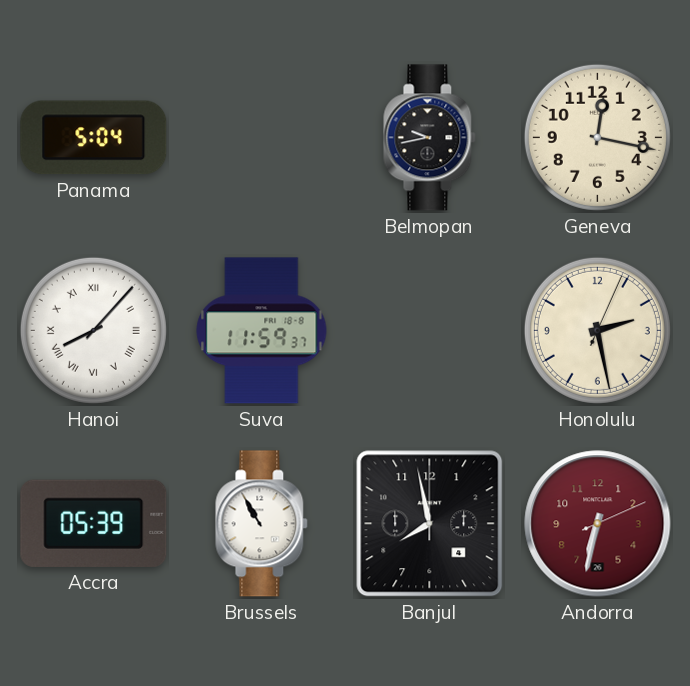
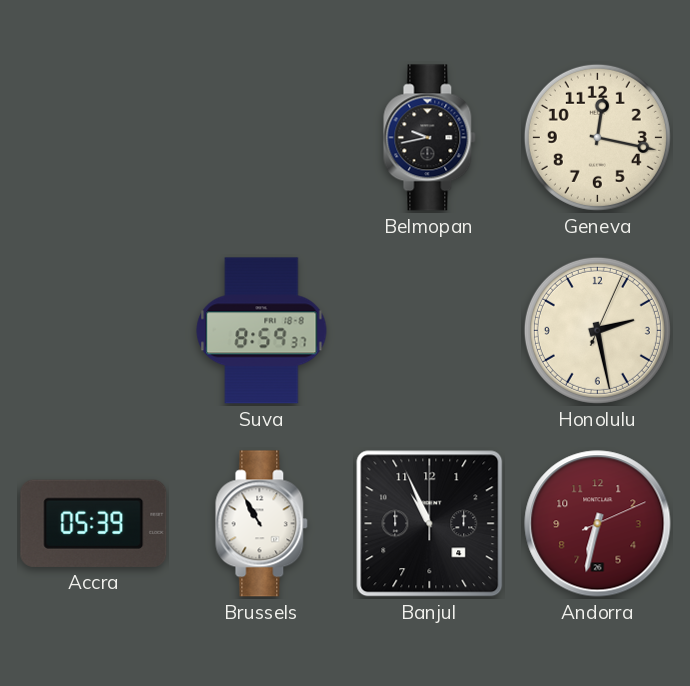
Panama: 5:04 -> none (94, 138)
Hanoi: 8:07 -> none (93, 330)
Suva: 11:59 -> 8:59 (262, 331)
Banjul: 7:58 -> 10:56 (430, 524)
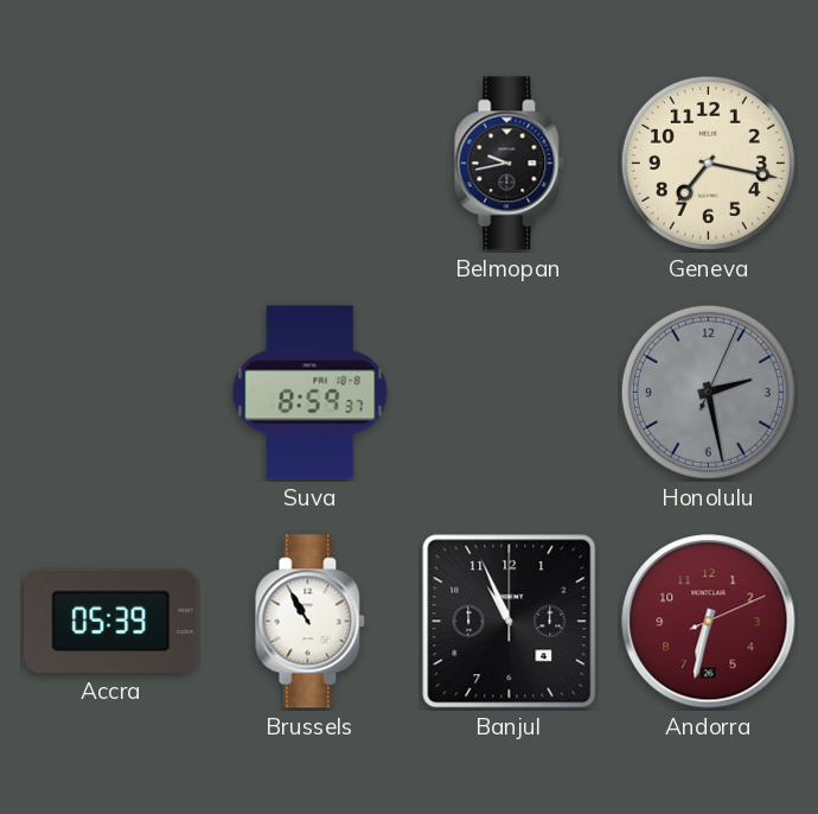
Geneva: 12:17 -> 7:17 (708, 163)
Honolulu dial: cream -> grey (708, 392)
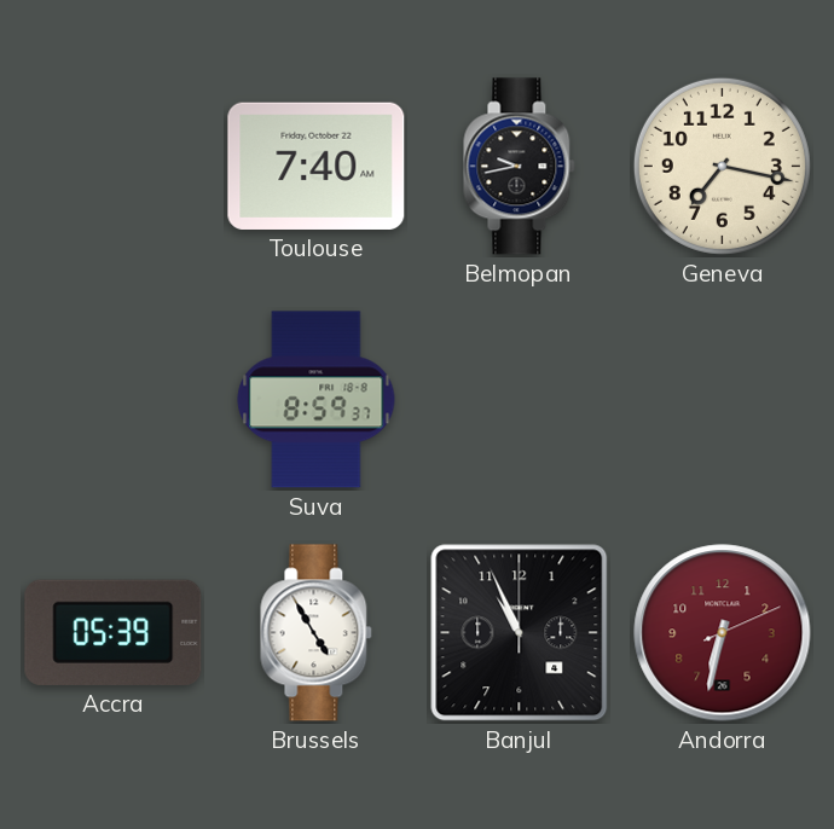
Toulouse: none -> 7:40 (317, 166)
Honolulu: 2:28 -> none (708, 392)
Brussels: 10:55 -> 4:55 (317, 633)
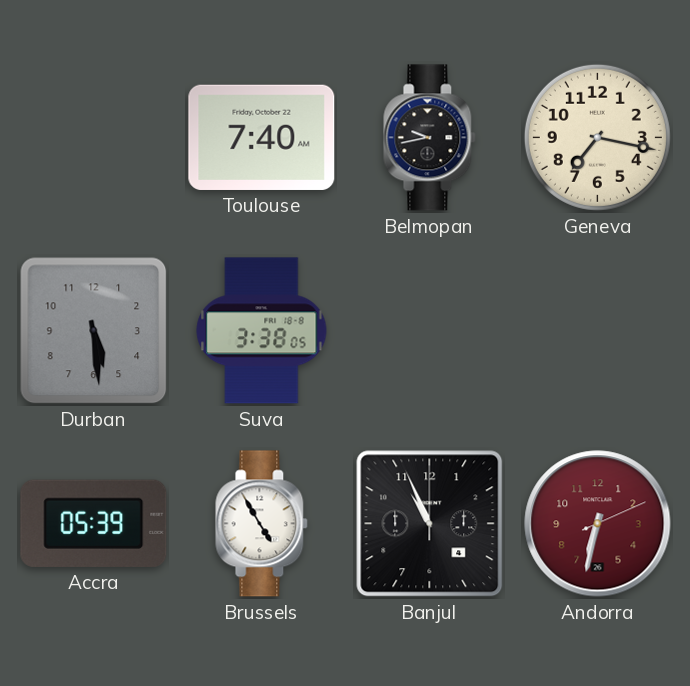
Durban: none -> 5:29 (94, 331)
Suva: 8:59 -> 3:38 (262, 331)
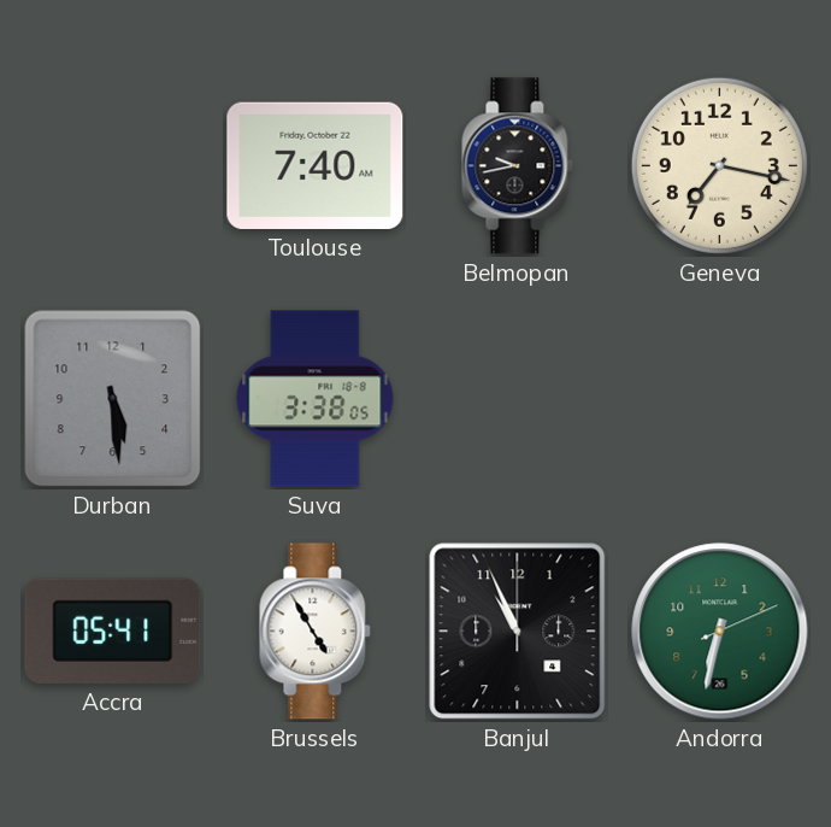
Accra: 05:39 -> 05:41 (113, 630)
Andorra dial: burgundy -> green (720, 632)
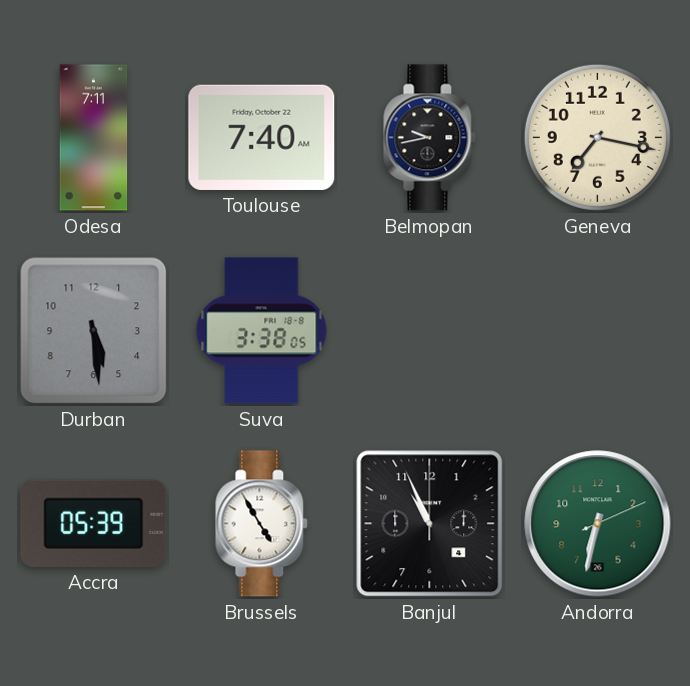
Odesa: none -> 7:11 (94, 138)
Accra: 05:41 -> 05:39 (94, 523)
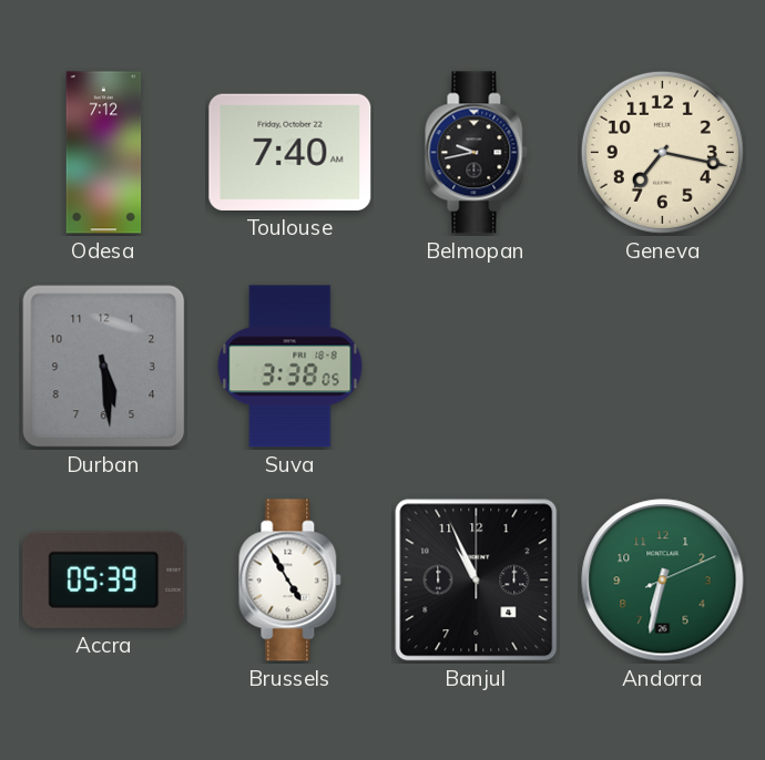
Odesa: 7:11 -> 7:12 (104, 153)
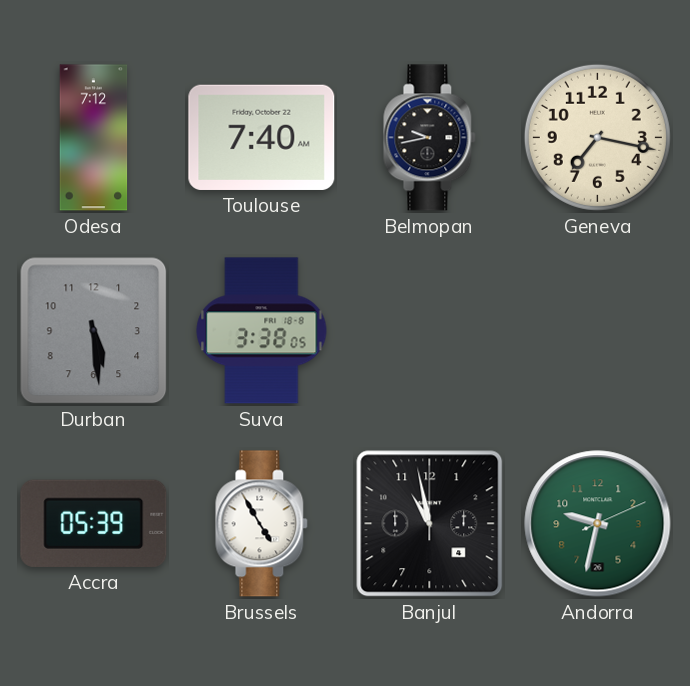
Banjul: 10:56 -> 10:58 (430, 524)
Andorra: 6:32 -> 9:32 (598, 524)
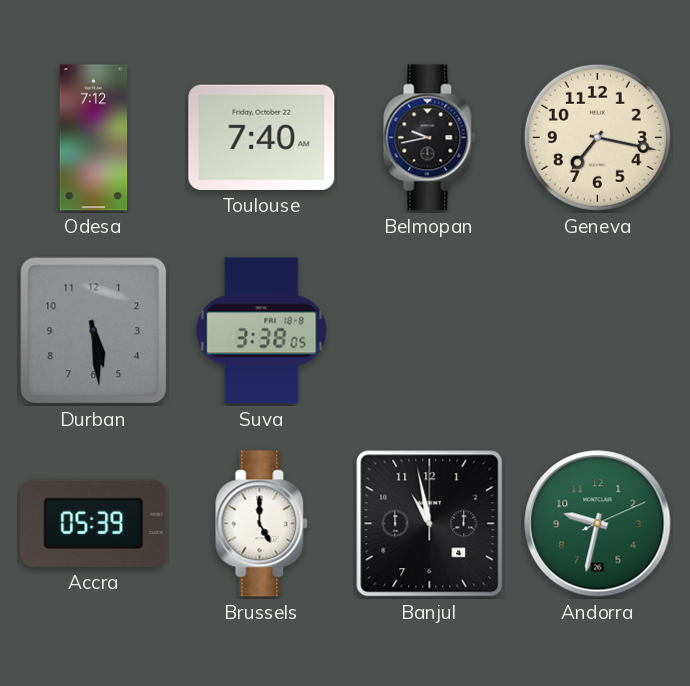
Brussels: 4:55 -> 5:00 (262, 524)
